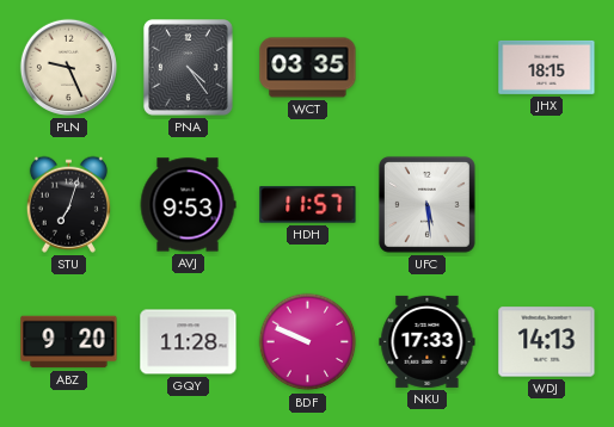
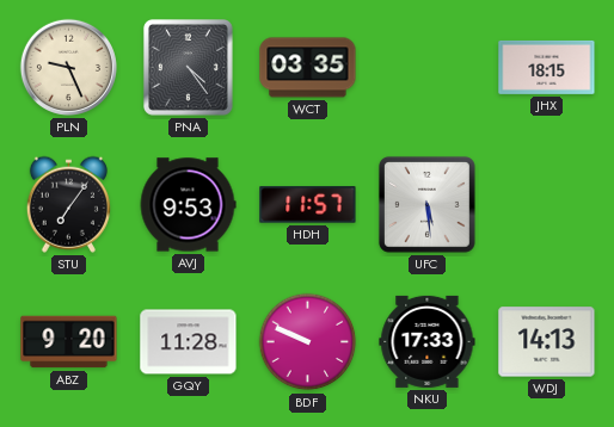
STU: 7:03 -> 7:06 (68, 204)
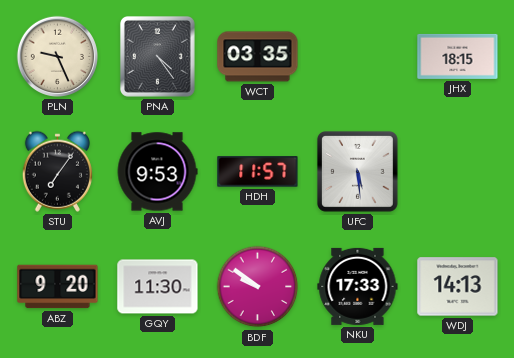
GQY: 11:28 -> 11:30 (158, 287)
BDF: 9:49 -> 9:51 (258, 287)
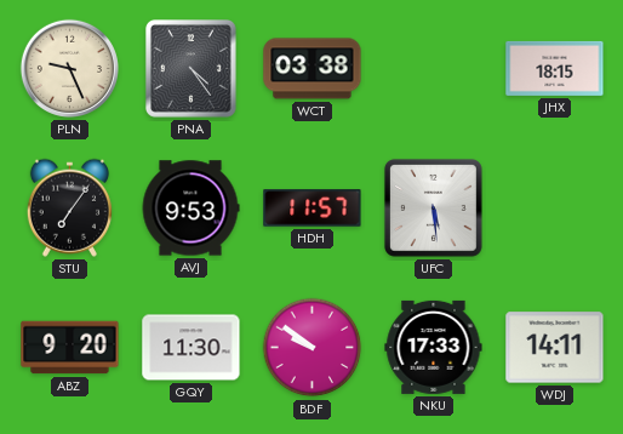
WCT: 03:35 -> 03:38 (313, 69)
WDJ: 14:13 -> 14:11 (555, 348)
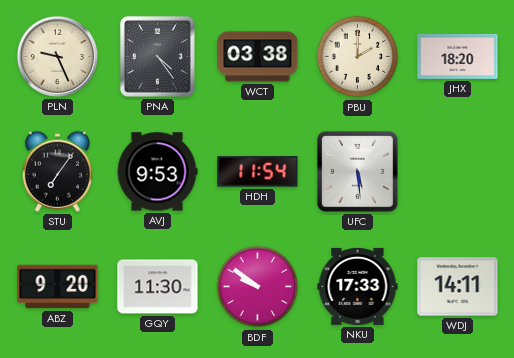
PBU: none -> 2:00 (358, 57)
JHX: 18:15 -> 18:20 (458, 56)
HDH: 11:57 -> 11:54 (258, 172)
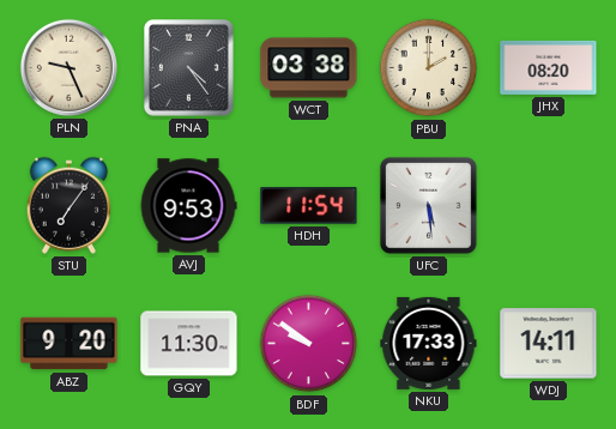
JHX: 18:20 -> 08:20 (549, 67)
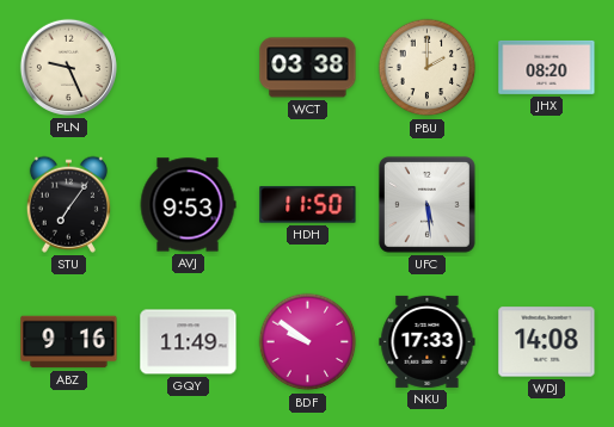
PNA: 4:24 -> none (188, 68)
HDH: 11:54 -> 11:50 (308, 205)
ABZ: 9:20 -> 9:16 (69, 342)
GQY: 11:30 -> 11:49 (189, 342)
WDJ: 14:11 -> 14:08 (547, 342)
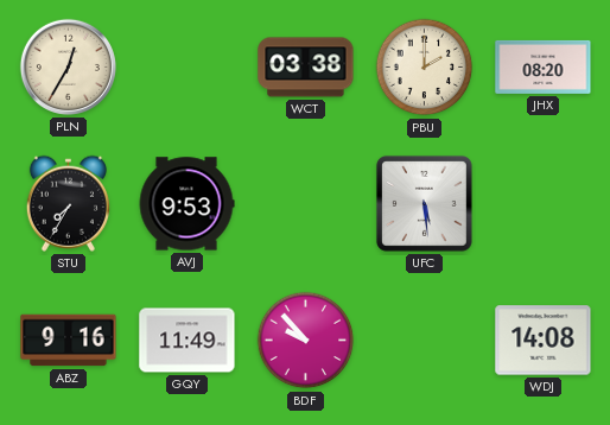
PLN: 9:26 -> 12:35 (68, 66)
STU: 7:06 -> 7:35 (68, 203)
HDH: 11:50 -> none (308, 205)
BDF: 9:51 -> 9:53 (306, 341)
NKU: 17:33 -> none (428, 341)
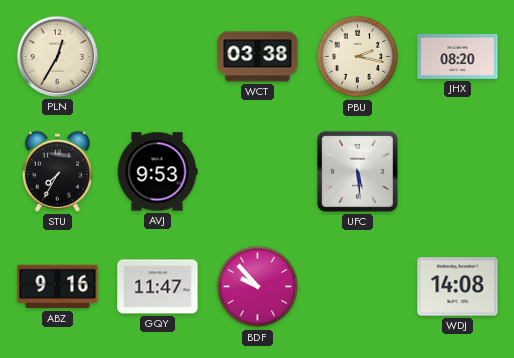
PBU: 2:00 -> 2:17 (358, 57)
GQY: 11:49 -> 11:47 (158, 287)
